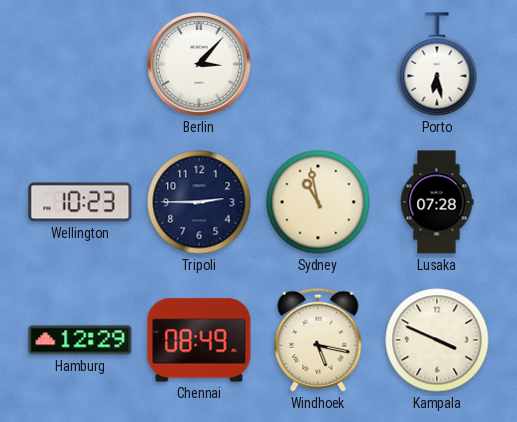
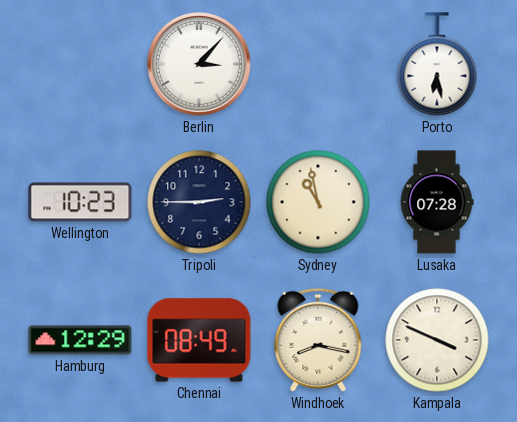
Windhoek: 5:17 -> 8:17 (318, 340)
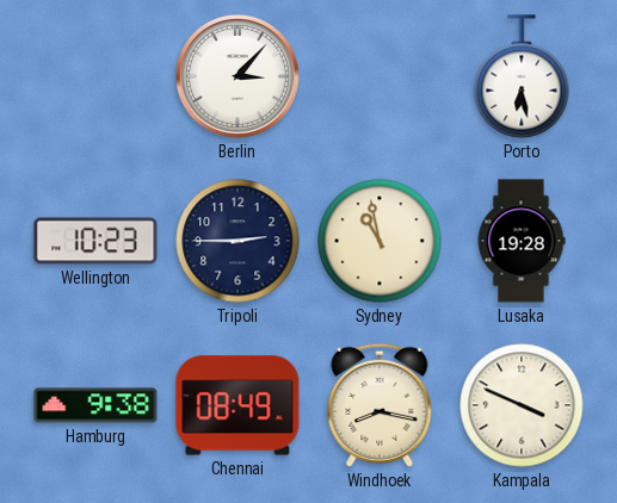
Lusaka: 07:28 -> 19:28 (522, 241)
Hamburg: 12:29 -> 9:38 (95, 405)
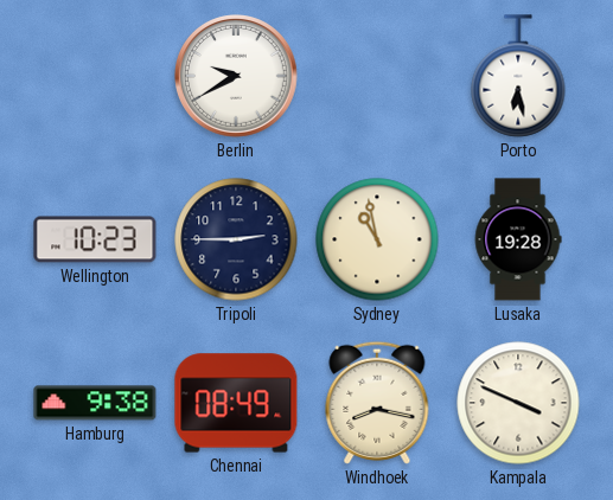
Berlin: 3:07 -> 9:40 (237, 77)
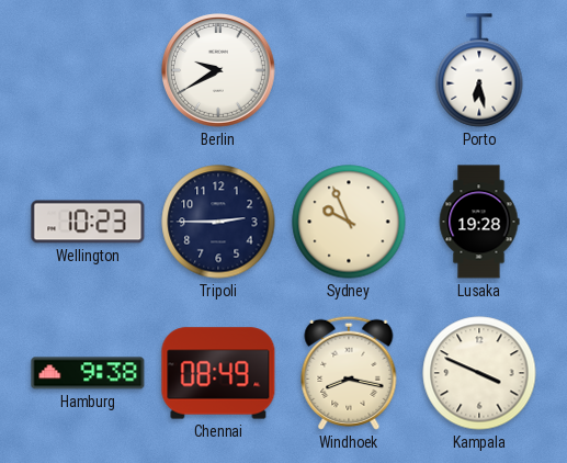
Sydney: 10:58 -> 9:56 (349, 222)
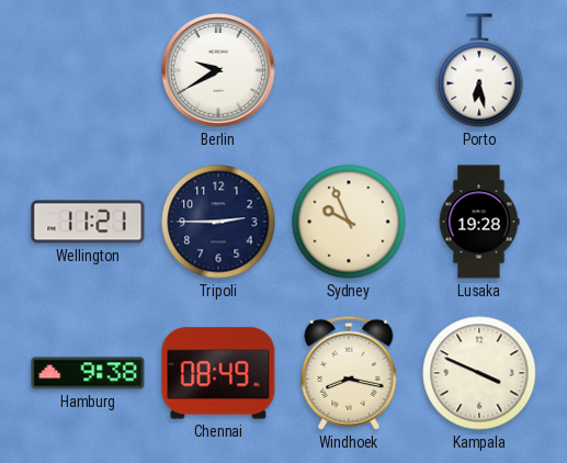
Wellington: 10:23 -> 11:21 (88, 222)
